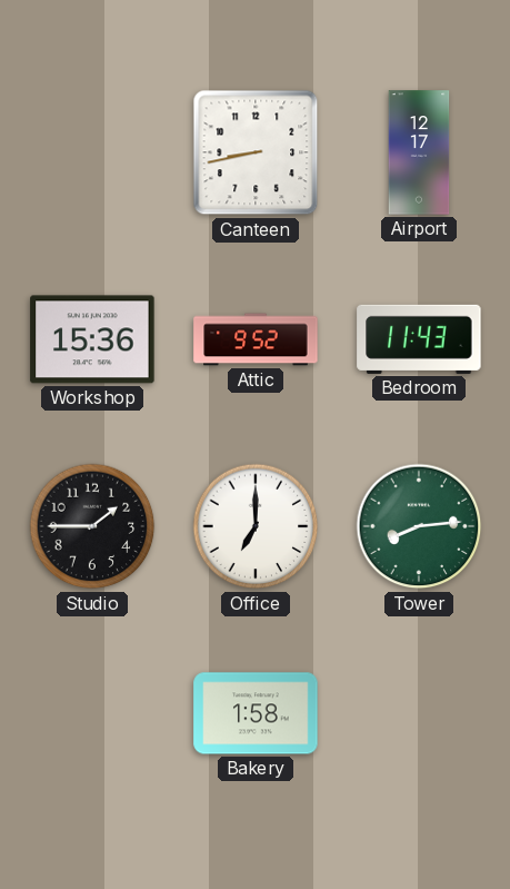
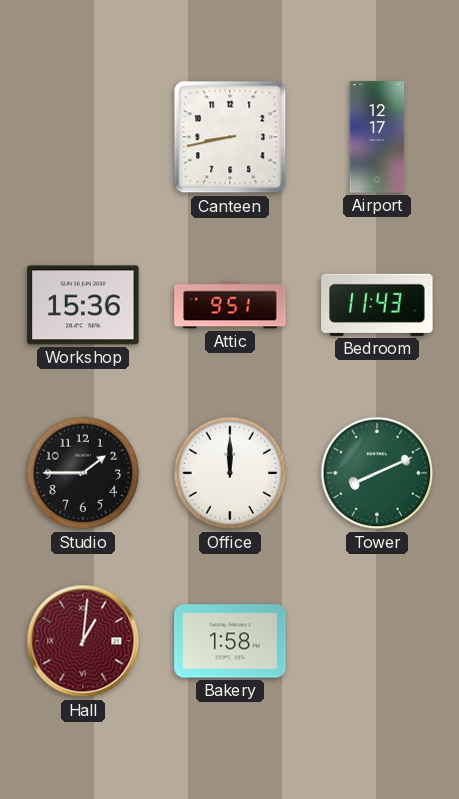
Attic: 9:52 -> 9:51 (230, 305)
Office: 7:00 -> 12:00 (230, 473)
Tower: 8:14 -> 8:11 (377, 473)
Hall: none -> 1:01 (83, 641)
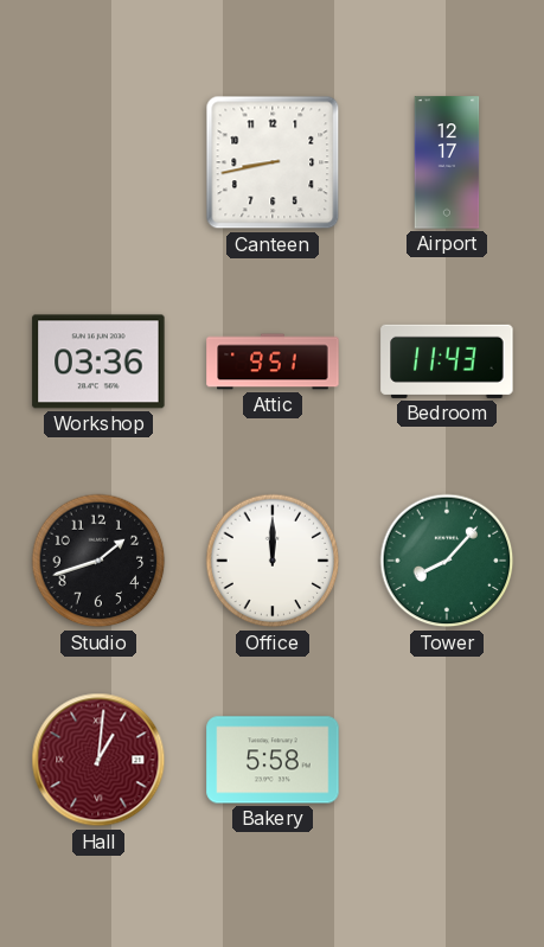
Workshop: 15:36 -> 03:36 (98, 361)
Studio: 1:45 -> 1:42 (98, 561)
Tower: 8:11 -> 8:07 (447, 561)
Bakery: 1:58 -> 5:58 (273, 760)
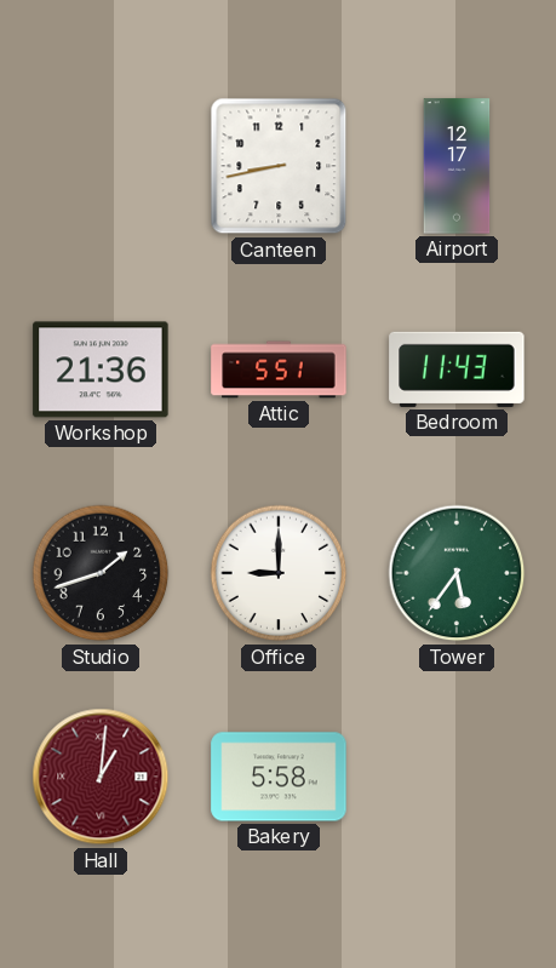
Workshop: 03:36 -> 21:36 (101, 370)
Attic: 9:51 -> 5:51 (279, 370)
Office: 12:00 -> 9:00 (279, 573)
Tower: 8:07 -> 5:36 (457, 573)
